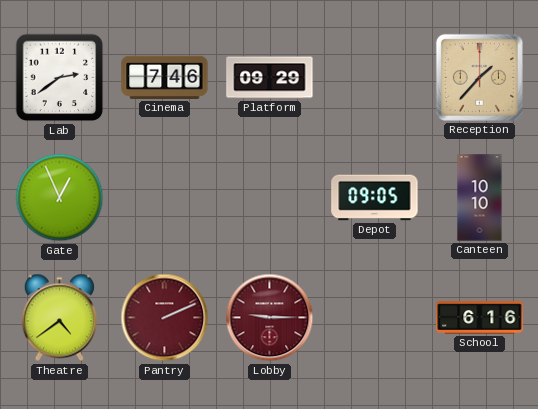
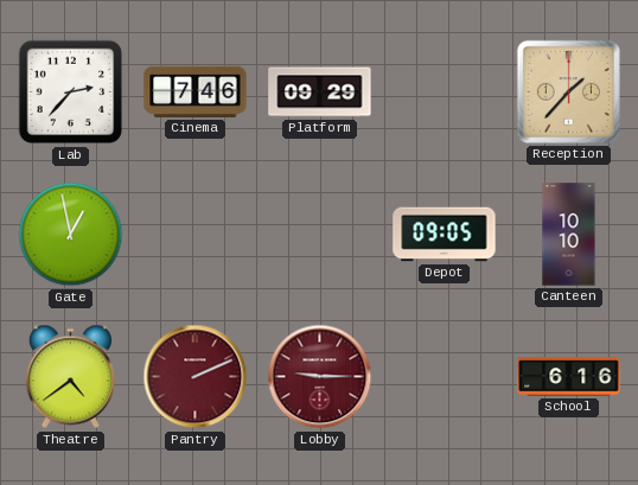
Lab: 2:39 -> 2:37 (71, 92)
Gate: 12:56 -> 12:58 (71, 235)
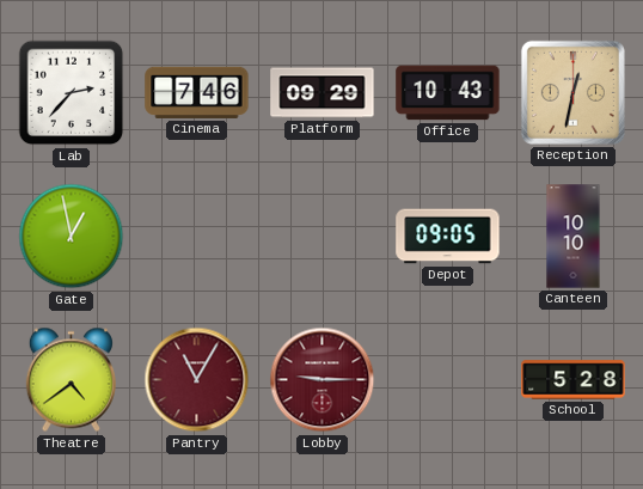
Office: none -> 10:43 (448, 93)
Reception: 1:37 -> 12:32 (572, 92)
Pantry: 2:11 -> 11:05 (197, 380)
School: 6:16 -> 5:28 (574, 380)
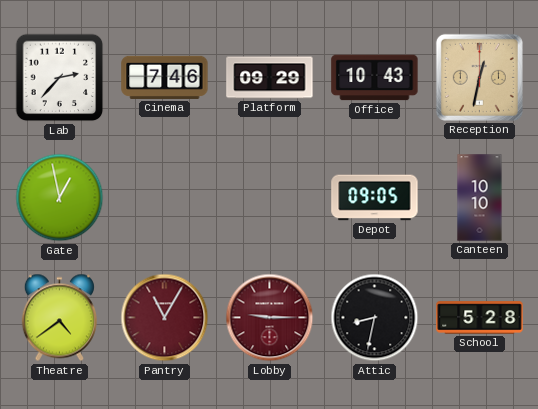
Attic: none -> 8:32 (375, 318)
